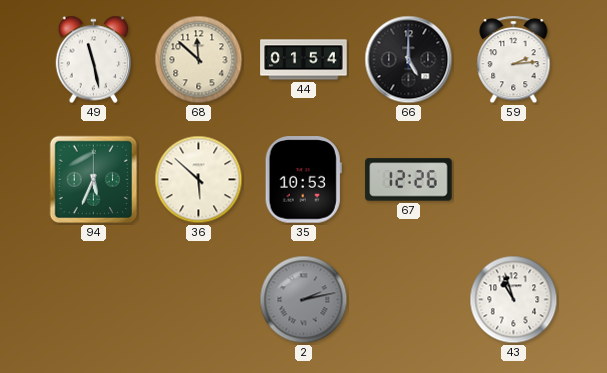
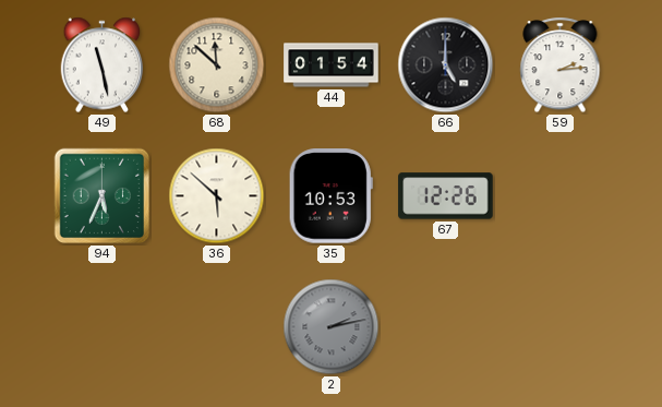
43: 10:57 -> none (514, 300)
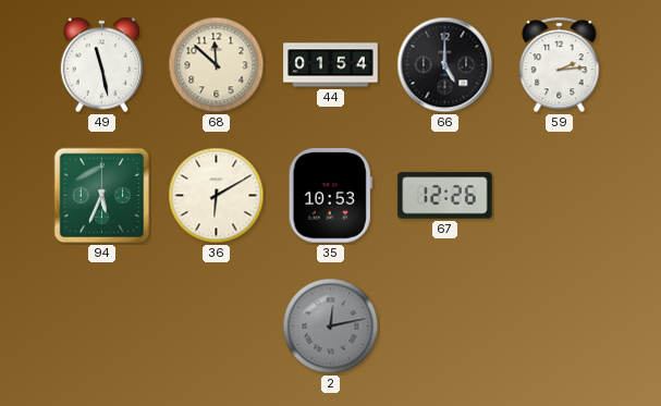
36: 5:52 -> 6:10 (217, 196)
2: 2:13 -> 12:13 (331, 327)
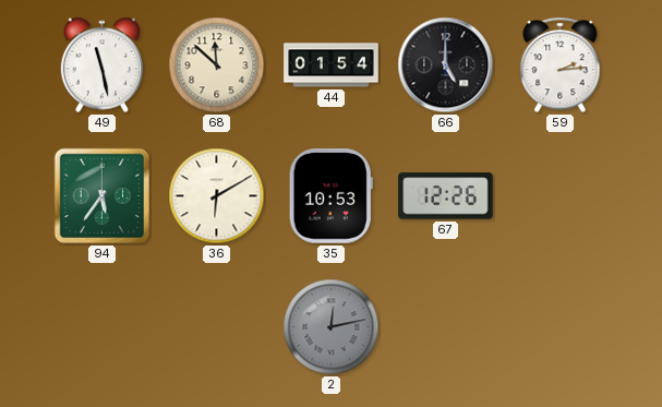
94: 5:34 -> 5:36 (103, 196)
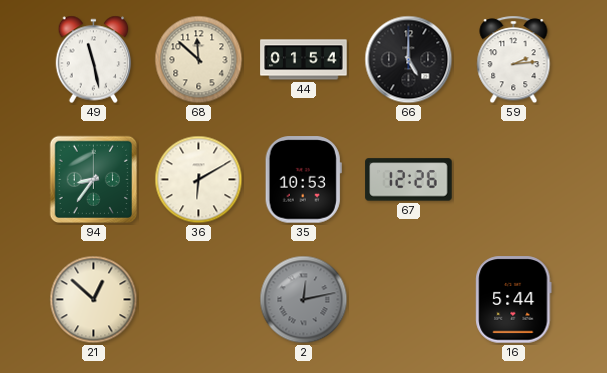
94: 5:36 -> 8:36 (94, 180)
21: none -> 12:52 (94, 300)
16: none -> 5:44 (514, 300)
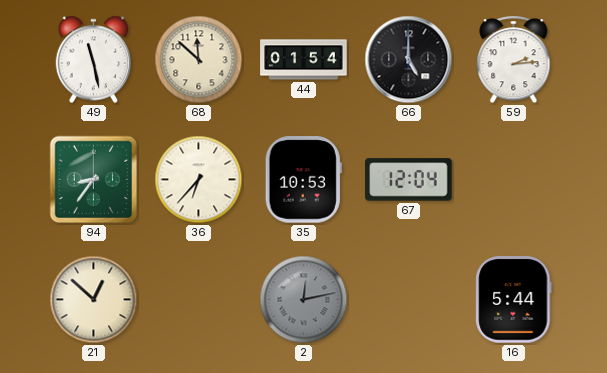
36: 6:10 -> 6:37 (199, 180)
67: 12:26 -> 12:04 (409, 180)
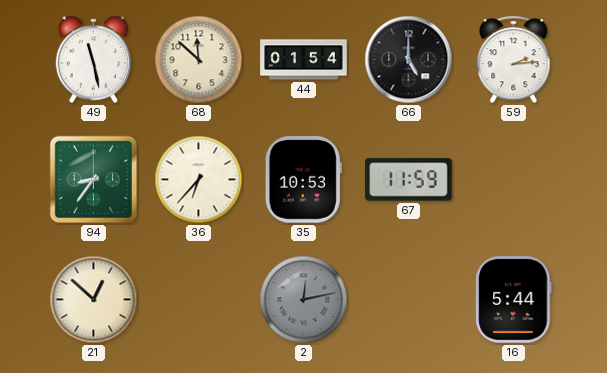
67: 12:04 -> 11:59 (409, 180)
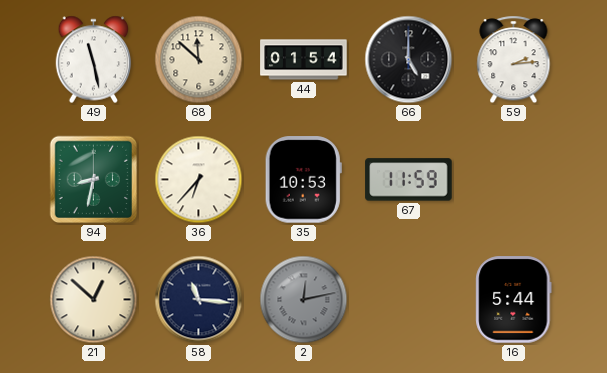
94: 8:36 -> 8:32 (94, 180)
58: none -> 11:16 (199, 300)
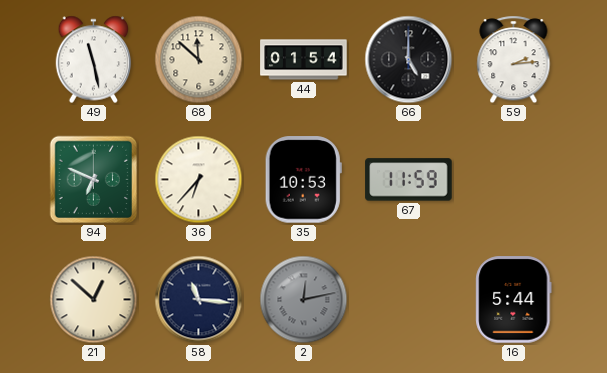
94: 8:32 -> 6:49 (94, 180)
